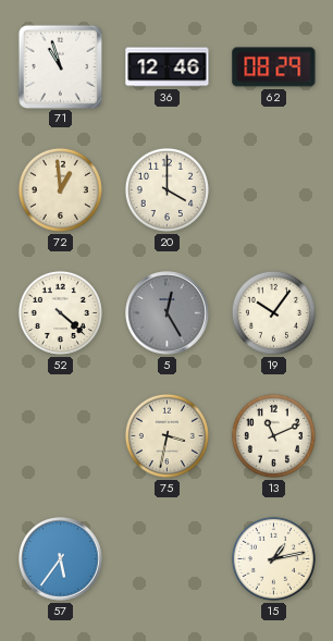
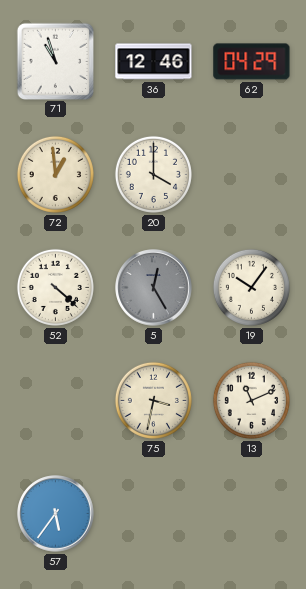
62: 08:29 -> 04:29 (252, 62)
15: 1:13 -> none (273, 558)
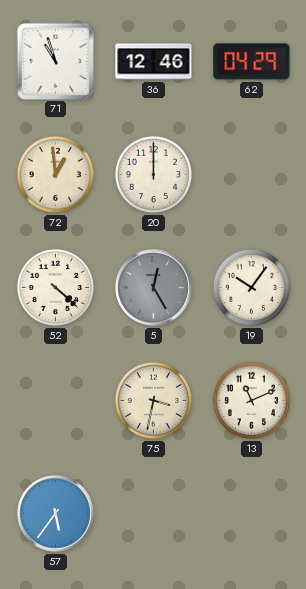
20: 4:00 -> 12:00 (153, 174)
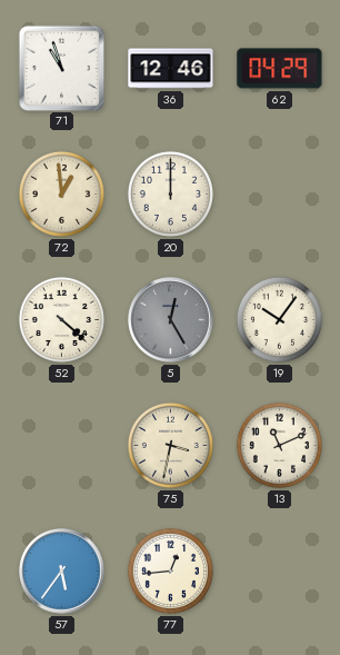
77: none -> 12:44 (170, 570)
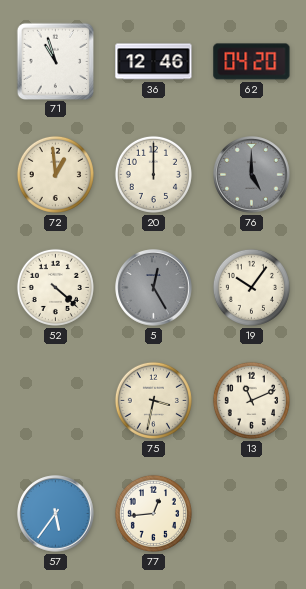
62: 04:29 -> 04:20 (252, 62)
76: none -> 5:00 (252, 175)
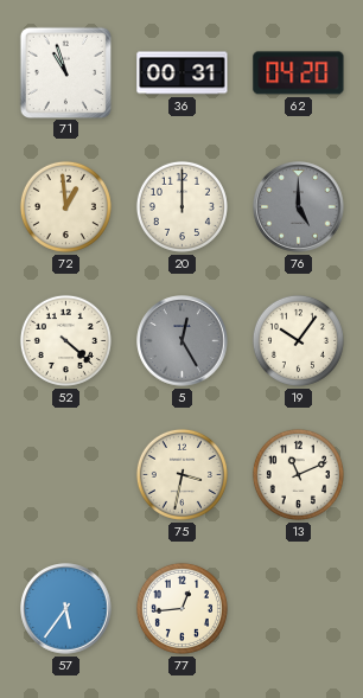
36: 12:46 -> 00:31 (183, 73)
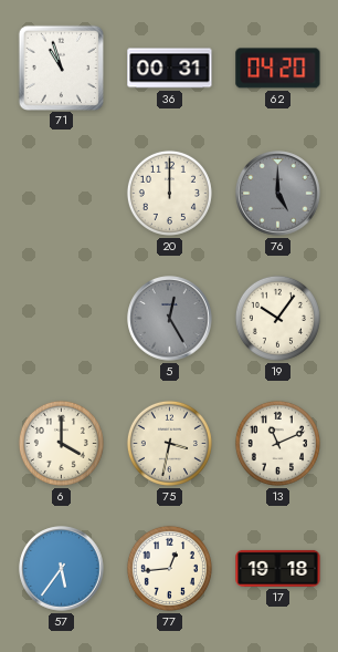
72: 12:59 -> none (65, 206)
52: 4:22 -> none (65, 340)
6: none -> 4:00 (61, 443)
17: none -> 19:18 (278, 568)
